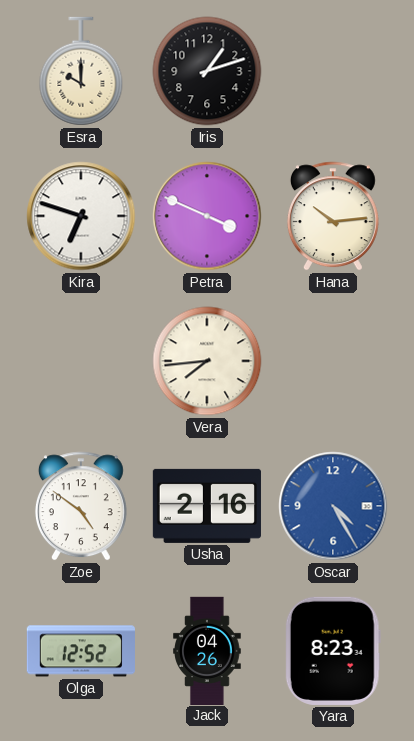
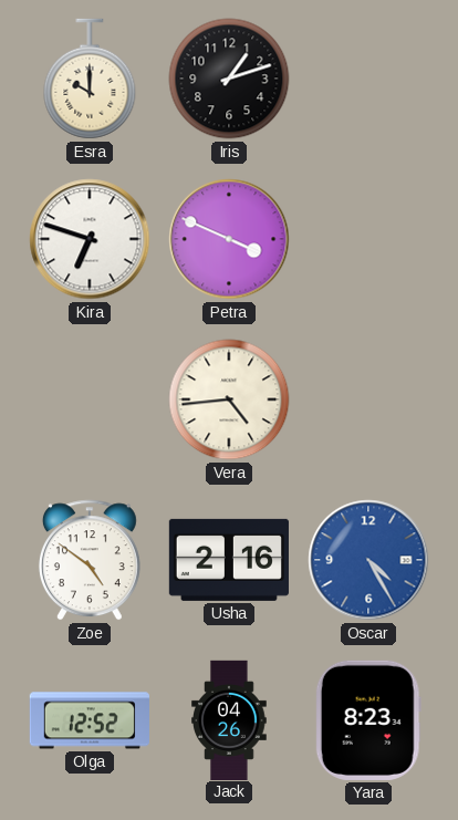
Hana: 10:14 -> none (333, 216)
Vera: 7:44 -> 4:44 (229, 399)
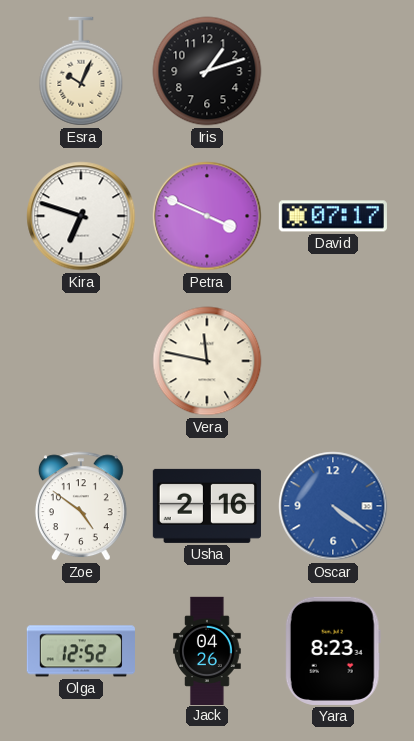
Esra: 10:00 -> 10:04 (81, 71)
David: none -> 07:17 (333, 216)
Vera: 4:44 -> 11:47 (207, 361)
Oscar: 4:25 -> 4:21 (333, 506)
